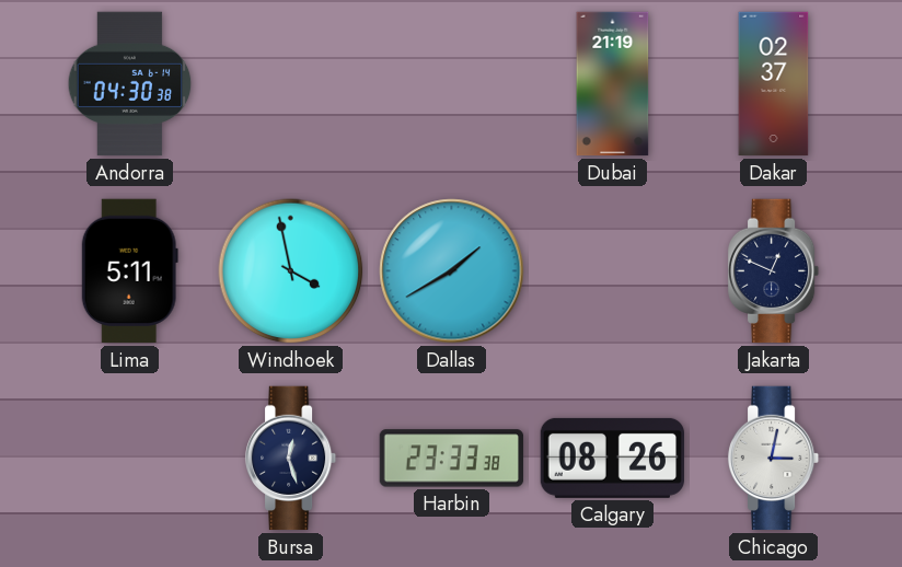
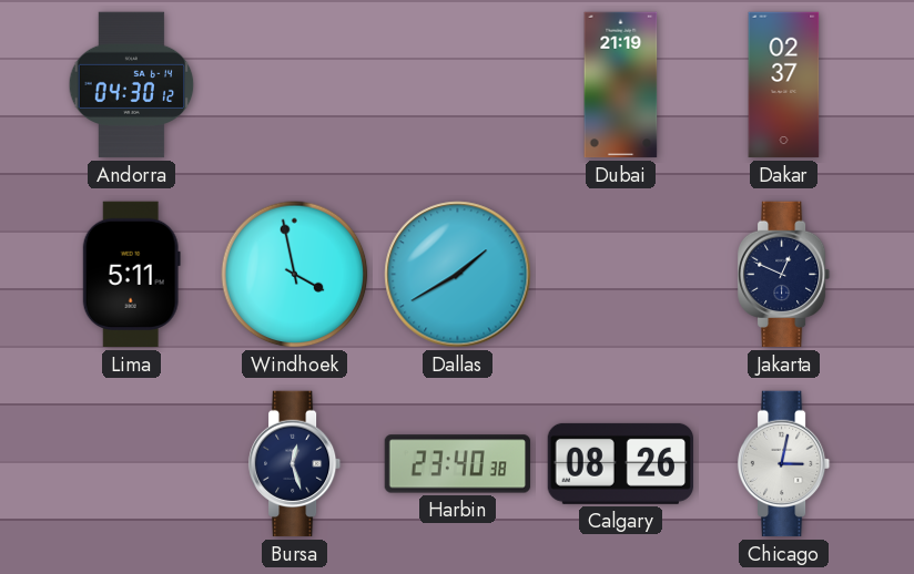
Andorra: 04:30:38 -> 04:30:12 (132, 85)
Harbin: 23:33 -> 23:40 (458, 464)
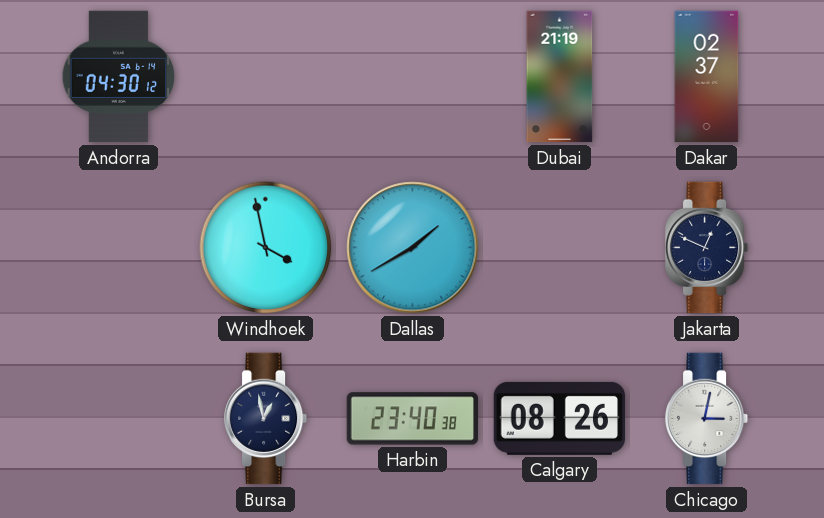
Lima: 5:11 -> none (131, 275)
Bursa: 12:27 -> 12:58 (266, 419)
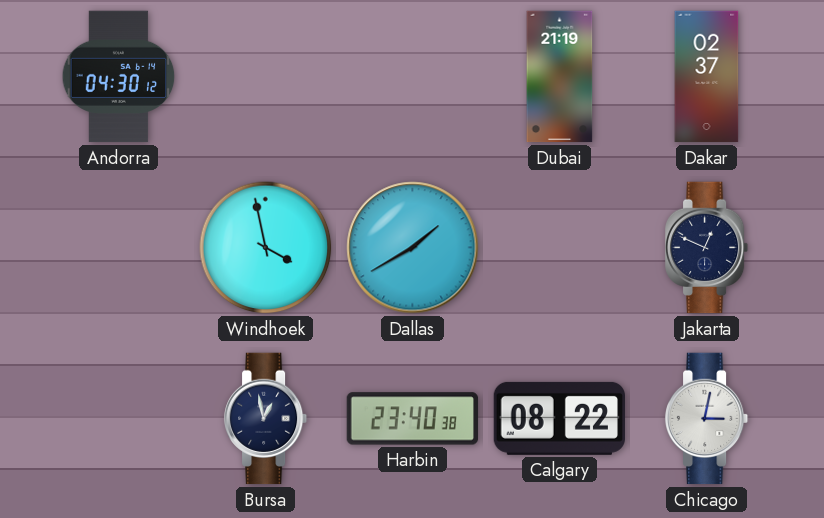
Calgary: 08:26 -> 08:22 (559, 418)
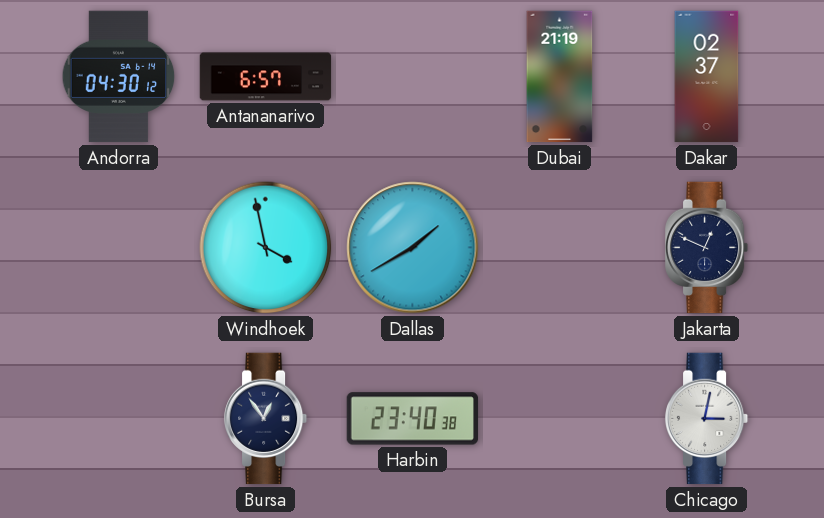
Antananarivo: none -> 6:57 (266, 77)
Bursa: 12:58 -> 12:54 (266, 419)
Calgary: 08:22 -> none (559, 418)
